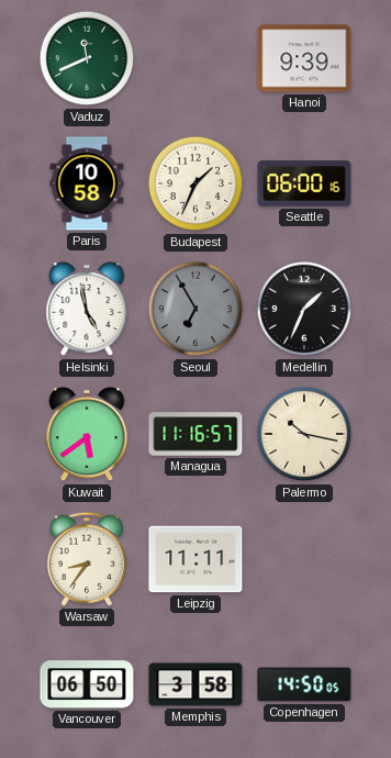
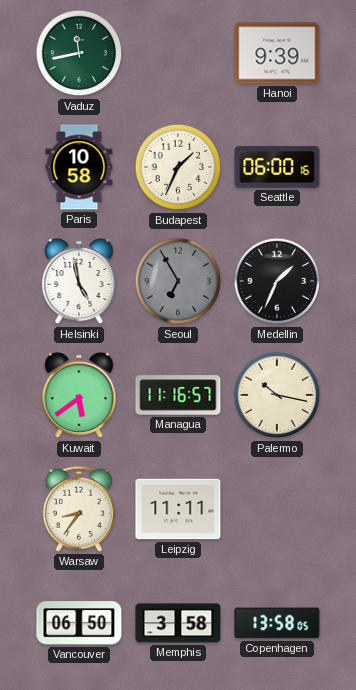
Vaduz: 11:41 -> 11:43 (79, 53)
Copenhagen: 14:50 -> 13:58 (277, 623)
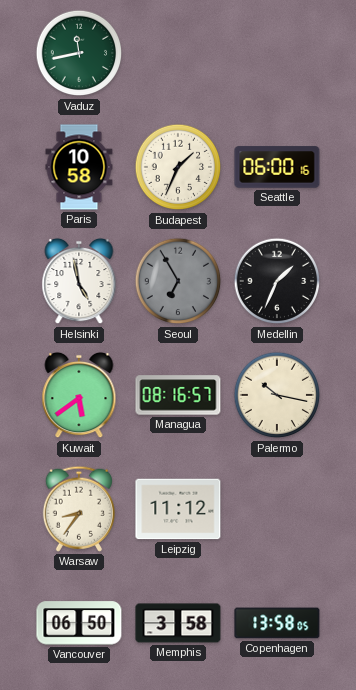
Hanoi: 9:39 -> none (277, 53)
Managua: 11:16 -> 08:16 (178, 395)
Leipzig: 11:11 -> 11:12 (178, 509)
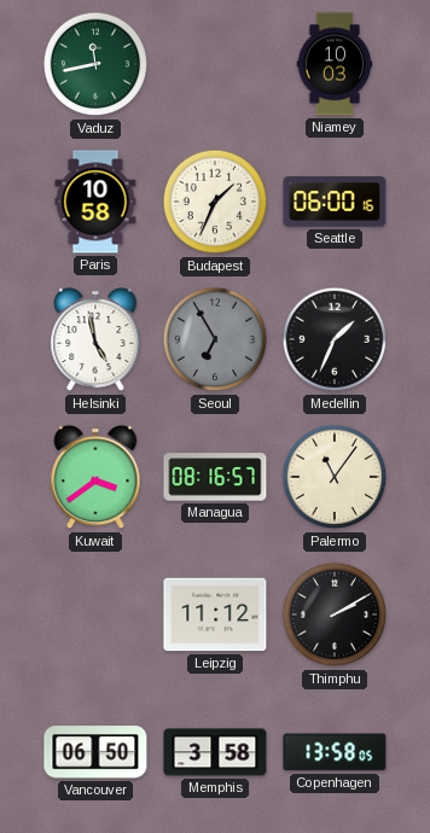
Niamey: none -> 10:03 (335, 64)
Kuwait: 5:39 -> 3:39 (95, 477)
Palermo: 10:17 -> 11:06 (335, 477)
Warsaw: 8:36 -> none (79, 509)
Thimphu: none -> 2:10 (335, 614)
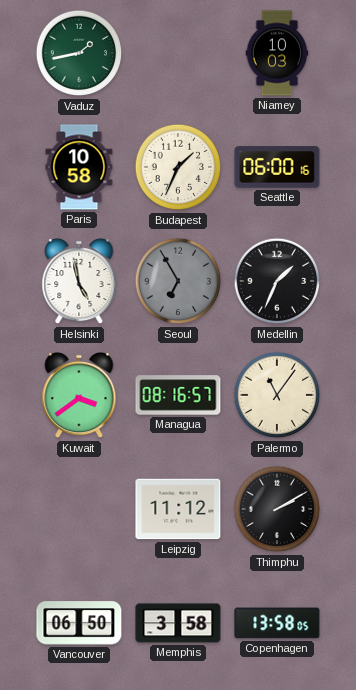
Vaduz: 11:43 -> 1:43 (79, 53)
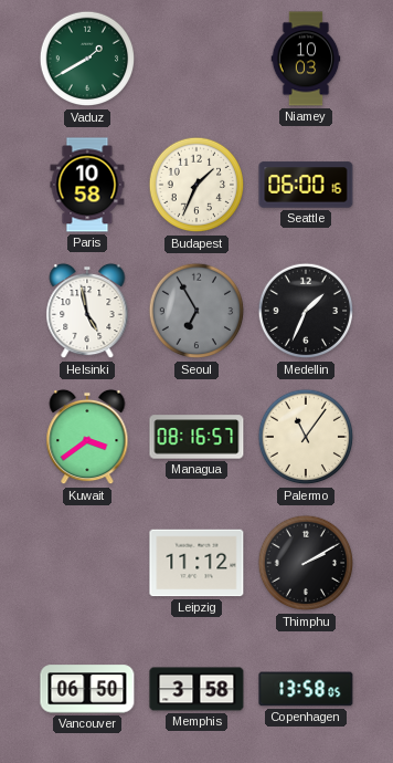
Vaduz: 1:43 -> 1:40 (87, 59)
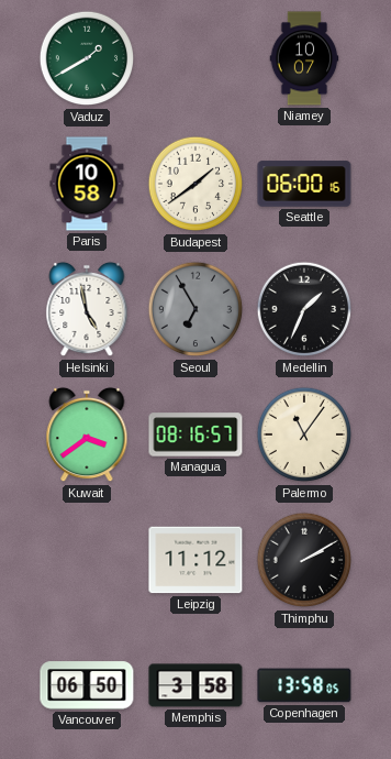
Niamey: 10:03 -> 10:07 (304, 58)
Budapest: 1:34 -> 1:39 (195, 184)
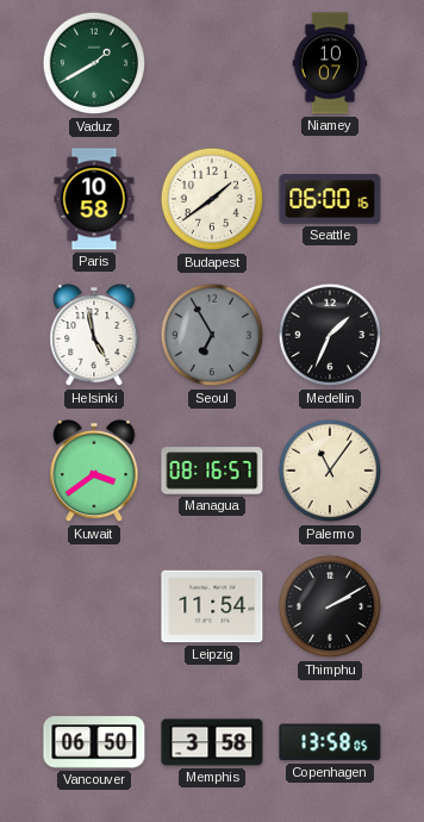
Leipzig: 11:12 -> 11:54 (212, 606)
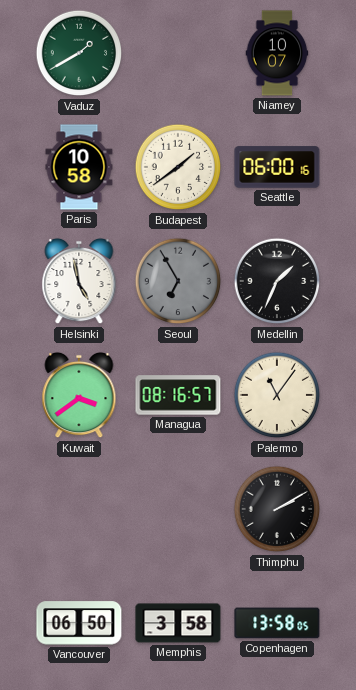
Leipzig: 11:54 -> none (212, 606)
